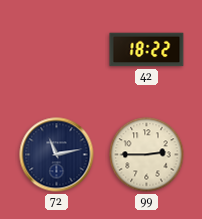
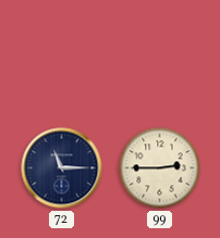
42: 18:22 -> none (147, 50)
72: 11:13 -> 11:15 (62, 168)
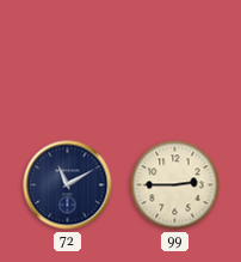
72: 11:15 -> 11:10 (68, 185)
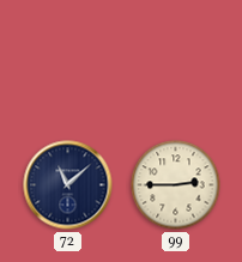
72: 11:10 -> 11:08 (68, 185)
